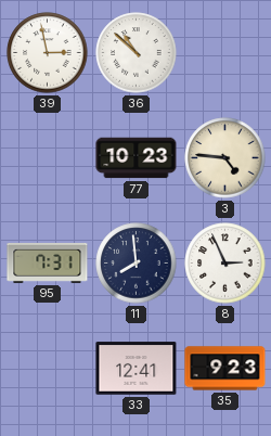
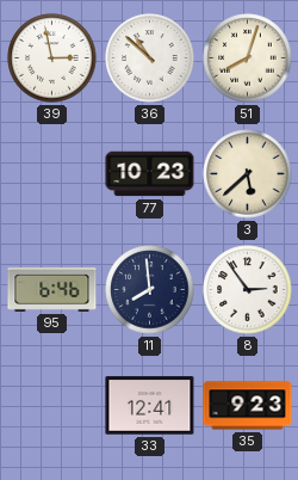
51: none -> 8:03 (248, 59)
3: 4:46 -> 5:38 (248, 174)
95: 7:31 -> 6:46 (52, 289)
8: 2:56 -> 2:54 (248, 290)
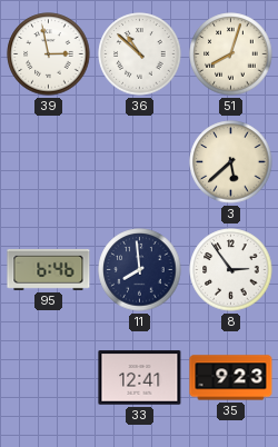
77: 10:23 -> none (150, 174)
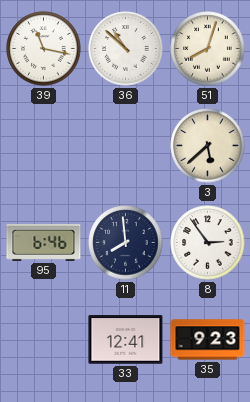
39: 2:58 -> 11:17 (44, 49)
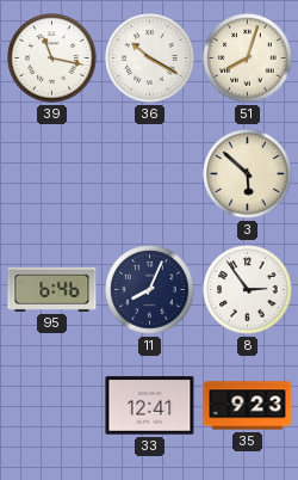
36: 10:52 -> 10:20 (150, 59)
3: 5:38 -> 5:52 (248, 174)
11: 7:59 -> 8:04 (150, 290)
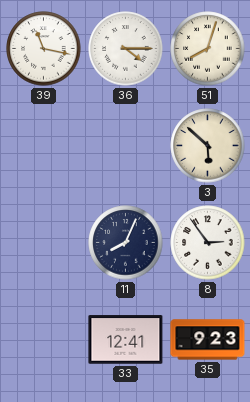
36: 10:20 -> 4:15 (126, 49)
95: 6:46 -> none (52, 289)
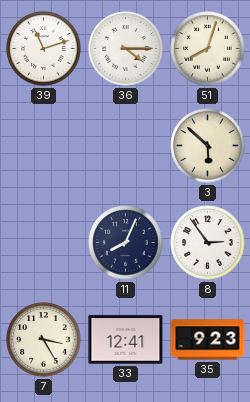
39: 11:17 -> 11:12 (44, 49)
7: none -> 3:25 (44, 340)
